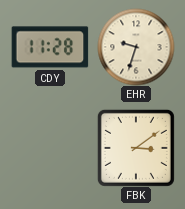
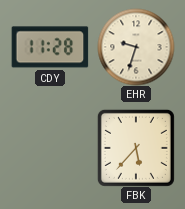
FBK: 3:09 -> 5:37 (136, 148)
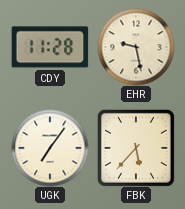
EHR: 9:33 -> 9:28 (136, 47)
UGK: none -> 7:06 (50, 148)
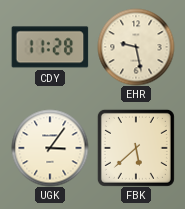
UGK: 7:06 -> 3:06 (50, 148)
FBK: 5:37 -> 5:38 (136, 148)
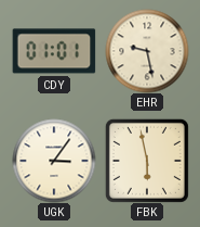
CDY: 11:28 -> 01:01 (54, 51)
FBK: 5:38 -> 5:58 (147, 161)
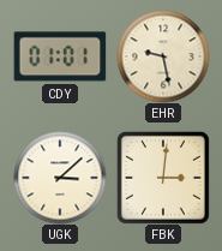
UGK: 3:06 -> 3:08 (60, 178)
FBK: 5:58 -> 3:01 (163, 178)
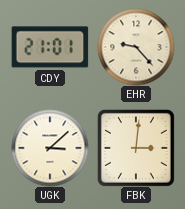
CDY: 01:01 -> 21:01 (50, 47)
EHR: 9:28 -> 9:23 (136, 47)
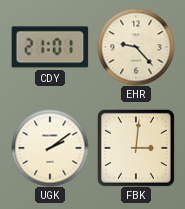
UGK: 3:08 -> 2:09 (50, 148)
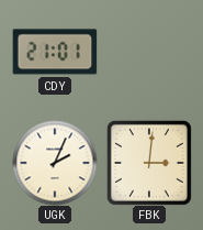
EHR: 9:23 -> none (136, 47)
UGK: 2:09 -> 2:04 (55, 163)
